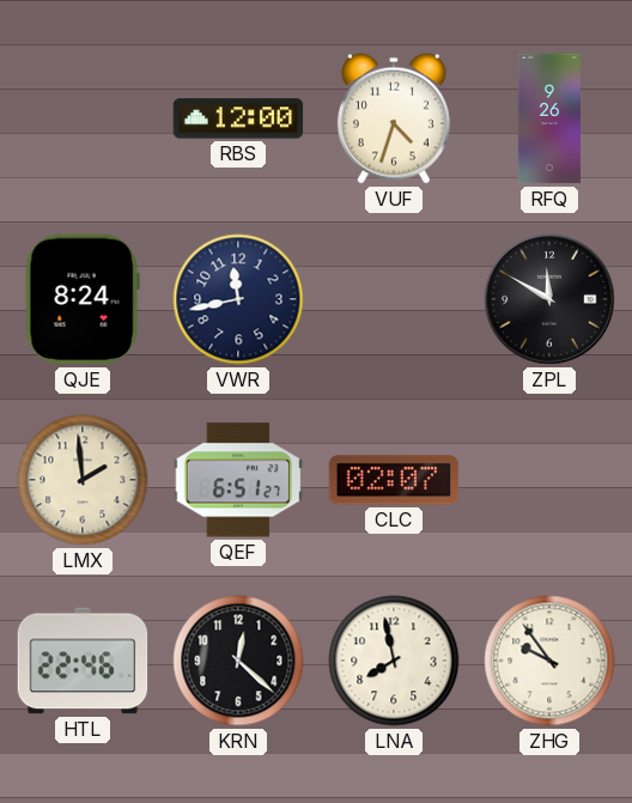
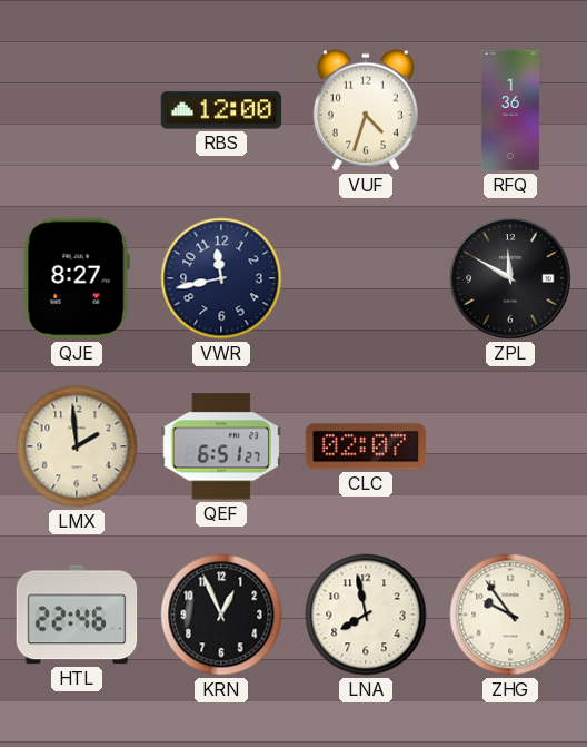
RFQ: 9:26 -> 1:36 (510, 110)
QJE: 8:24 -> 8:27 (77, 278)
KRN: 12:22 -> 12:56 (221, 615)
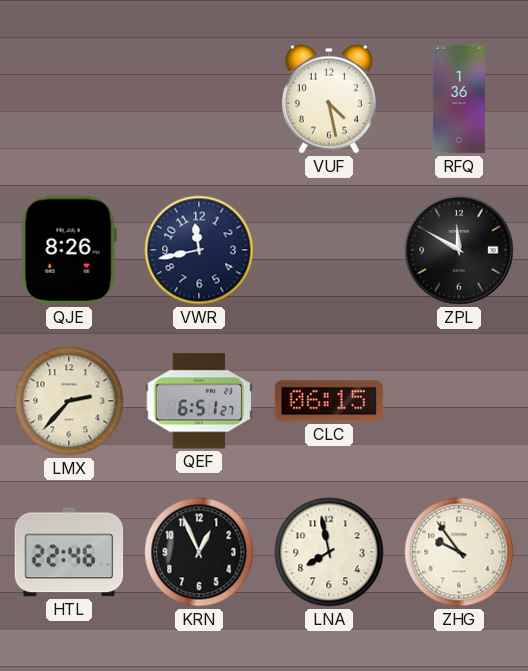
RBS: 12:00 -> none (221, 110)
VUF: 4:33 -> 4:28 (329, 99)
QJE: 8:27 -> 8:26 (69, 250)
LMX: 1:59 -> 2:37 (69, 401)
CLC: 02:07 -> 06:15 (329, 401)
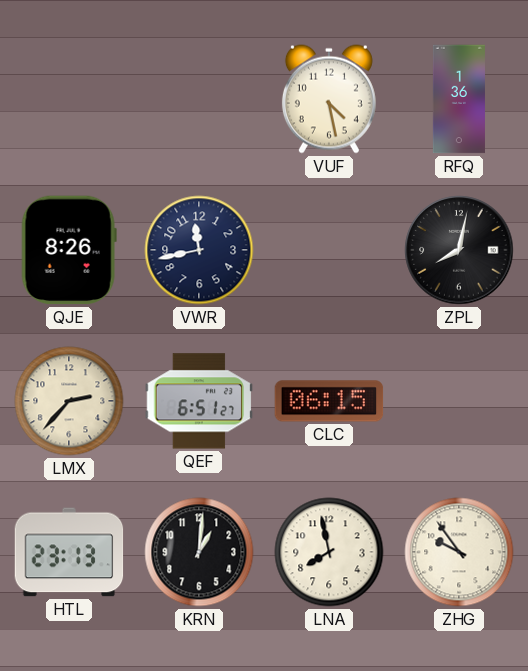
ZPL: 11:50 -> 8:02 (459, 250)
HTL: 22:46 -> 23:13 (69, 552)
KRN: 12:56 -> 1:01 (199, 552)
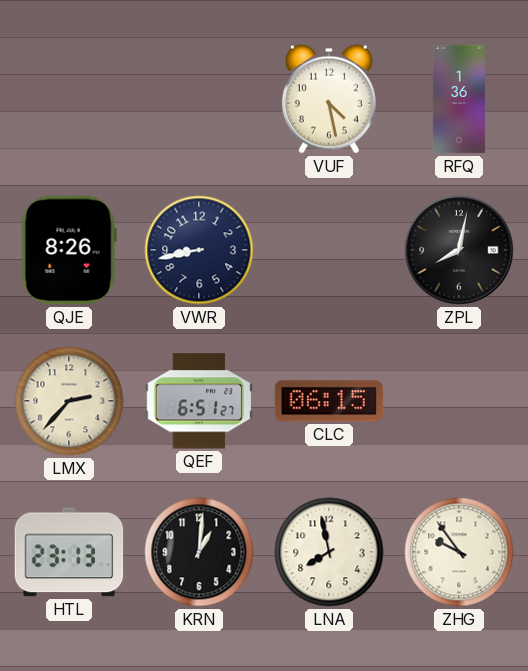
VWR: 11:43 -> 8:43 (199, 250)
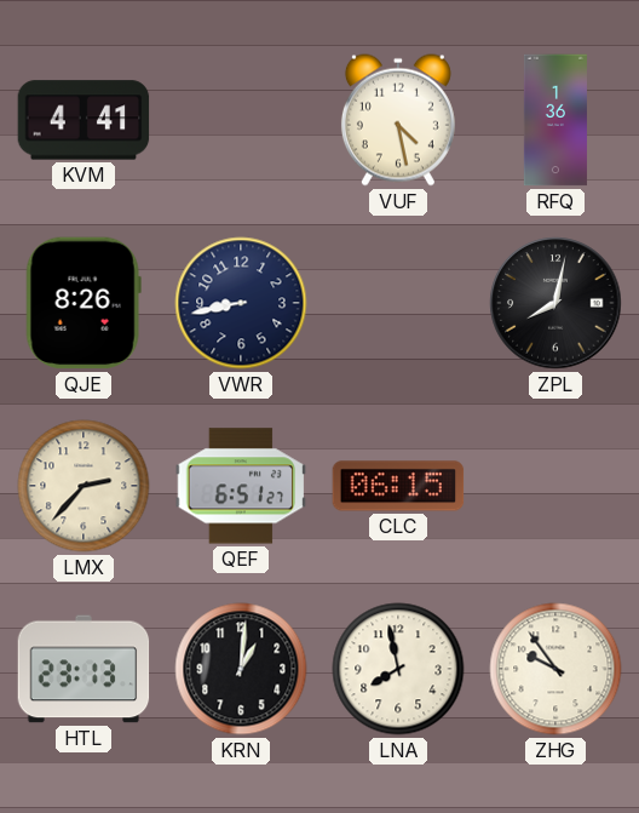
KVM: none -> 4:41 (84, 120)
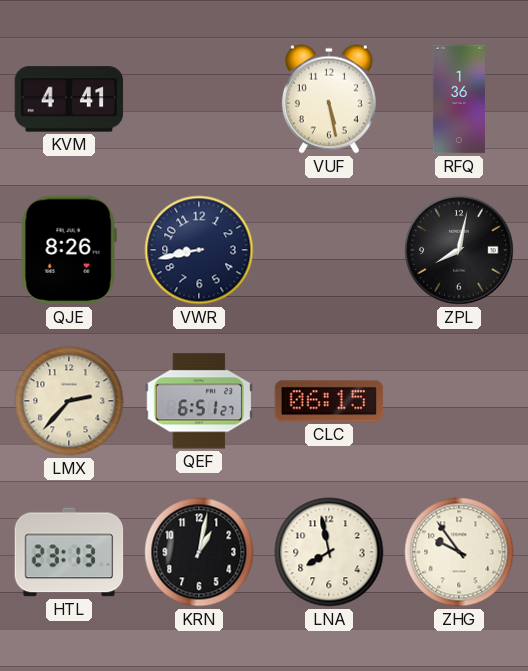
VUF: 4:28 -> 5:28 (329, 99)
KRN: 1:01 -> 1:02 (199, 552)
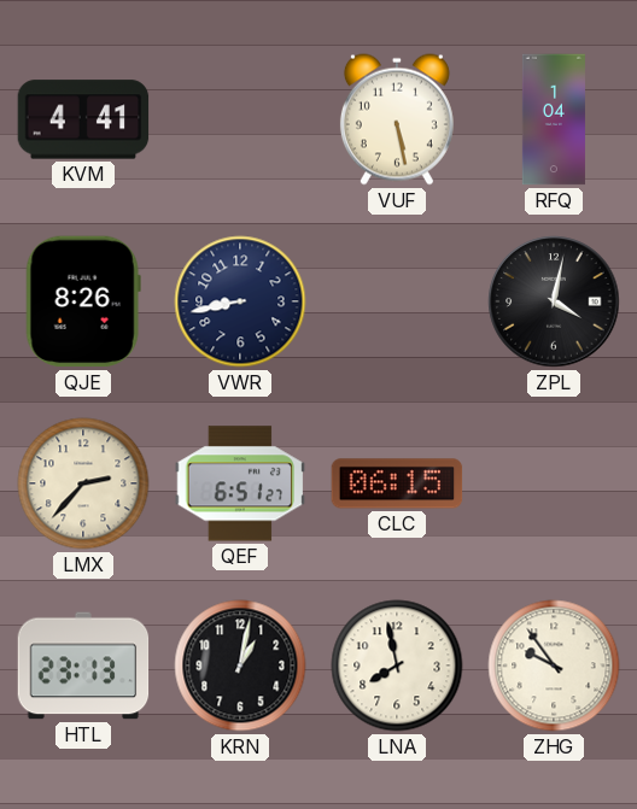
RFQ: 1:36 -> 1:04 (554, 119)
ZPL: 8:02 -> 4:02 (554, 301)
